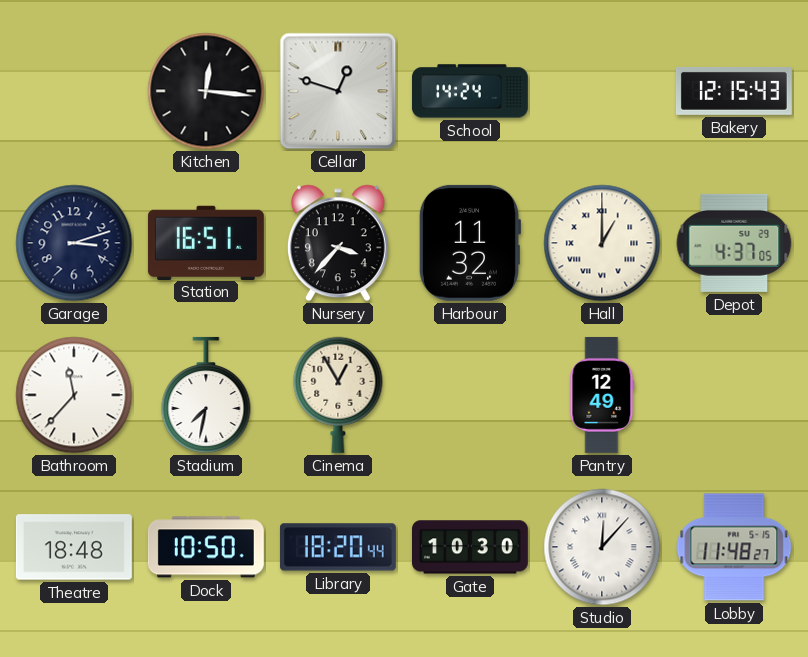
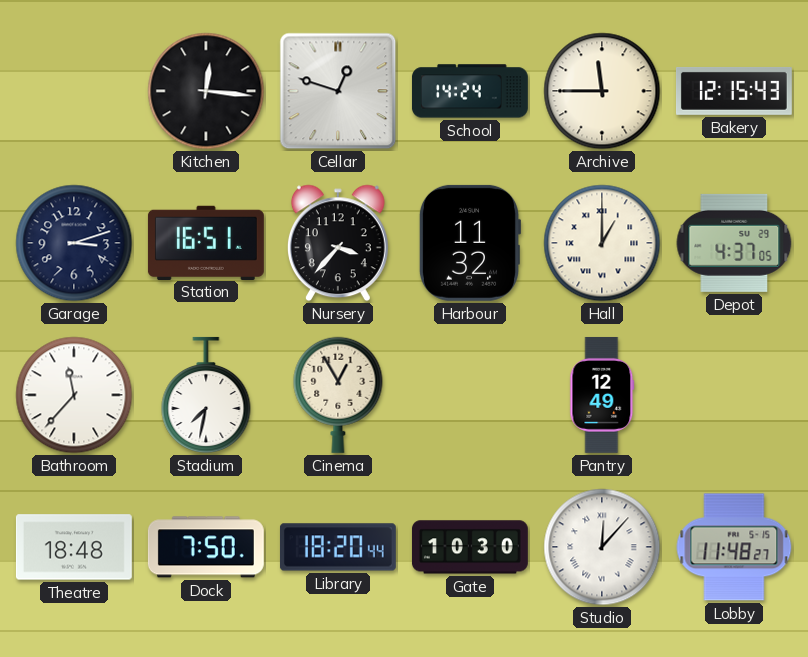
Archive: none -> 11:45 (602, 91)
Dock: 10:50 -> 7:50 (206, 547)
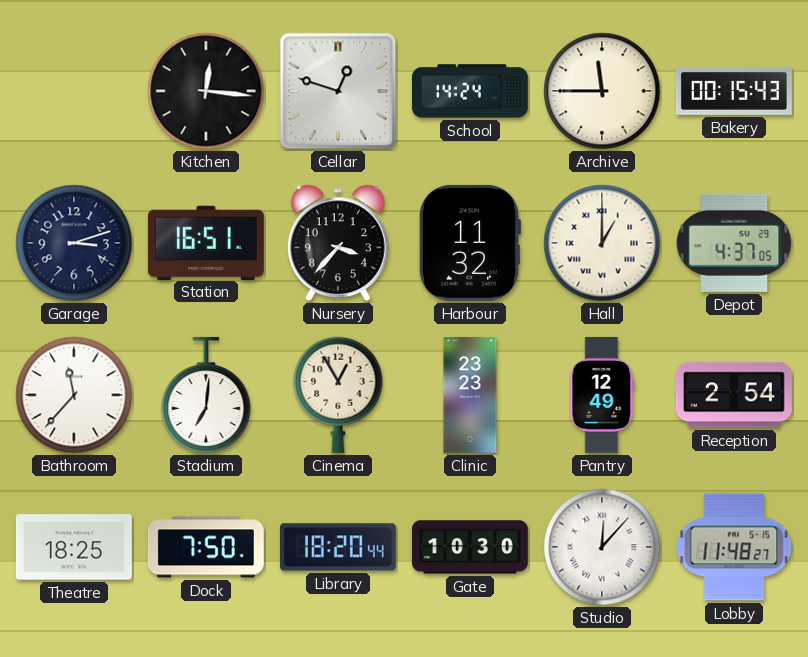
Bakery: 12:15 -> 00:15 (734, 91)
Stadium: 7:32 -> 7:01 (206, 395)
Clinic: none -> 23:23 (470, 395)
Reception: none -> 2:54 (734, 395)
Theatre: 18:48 -> 18:25 (74, 547)
